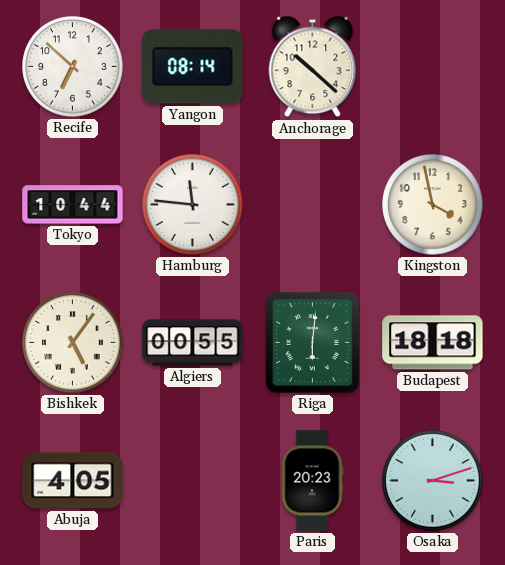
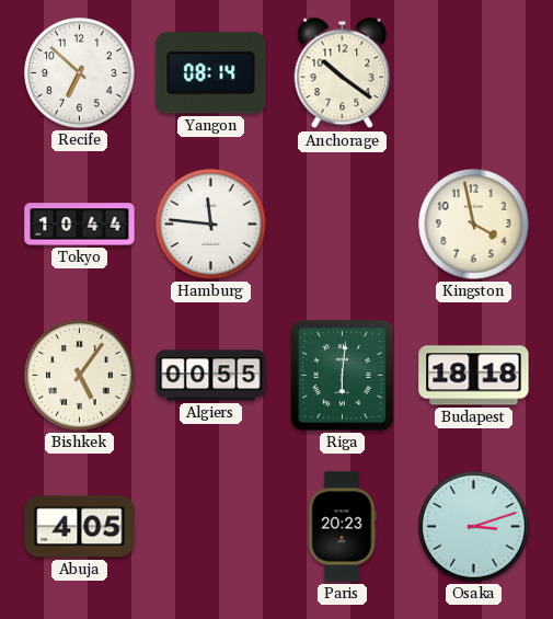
Anchorage: 10:22 -> 10:21 (343, 73)
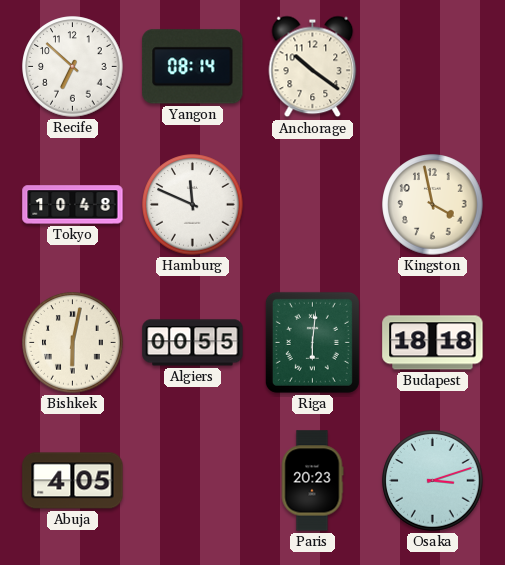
Tokyo: 10:44 -> 10:48 (73, 205)
Hamburg: 11:46 -> 11:49 (193, 205)
Bishkek: 5:06 -> 6:02 (73, 343)
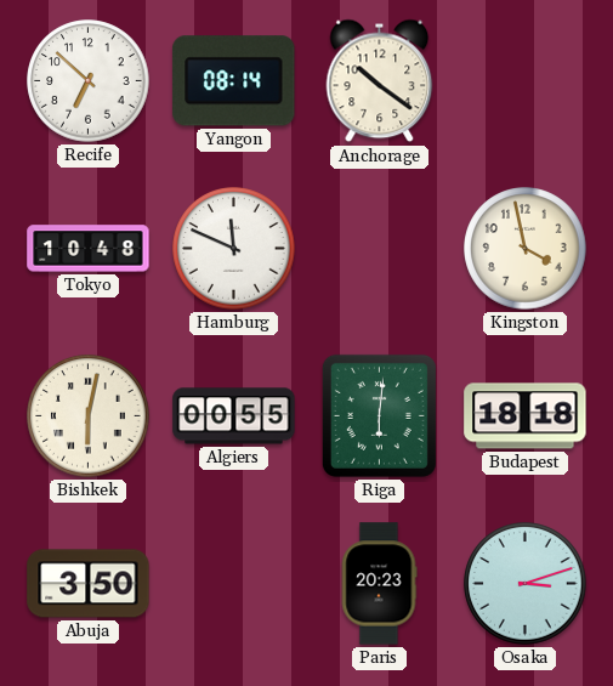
Abuja: 4:05 -> 3:50 (89, 584)
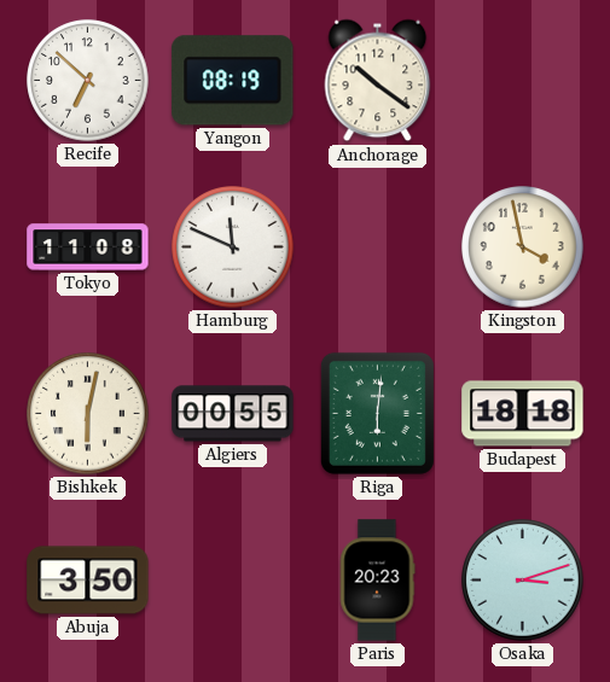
Yangon: 08:14 -> 08:19 (233, 81)
Tokyo: 10:48 -> 11:08 (88, 247)
